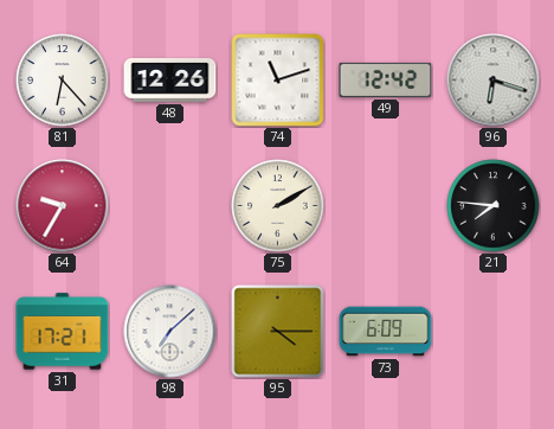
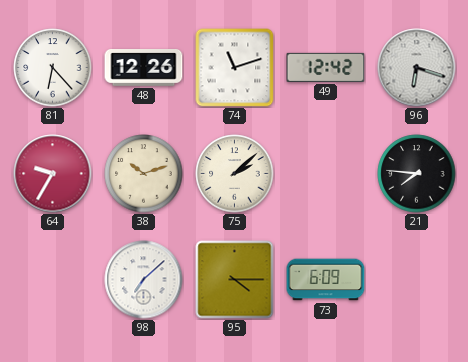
38: none -> 10:12 (144, 174)
75: 2:10 -> 2:08 (235, 174)
31: 17:21 -> none (63, 332)
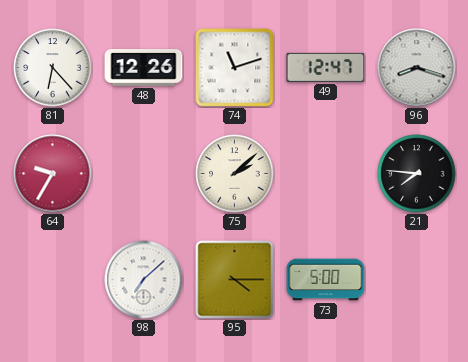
49: 12:42 -> 12:47 (326, 67)
96: 6:18 -> 8:18 (417, 68)
38: 10:12 -> none (144, 174)
73: 6:09 -> 5:00 (326, 280)
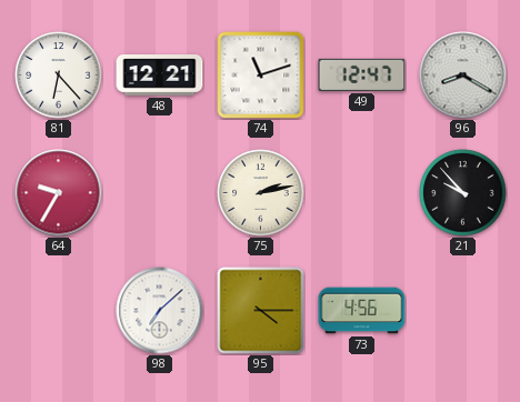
48: 12:26 -> 12:21 (160, 76)
96: 8:18 -> 8:20 (463, 76)
75: 2:08 -> 2:13 (261, 193)
21: 7:46 -> 9:53 (463, 193)
73: 5:00 -> 4:56 (362, 311)
